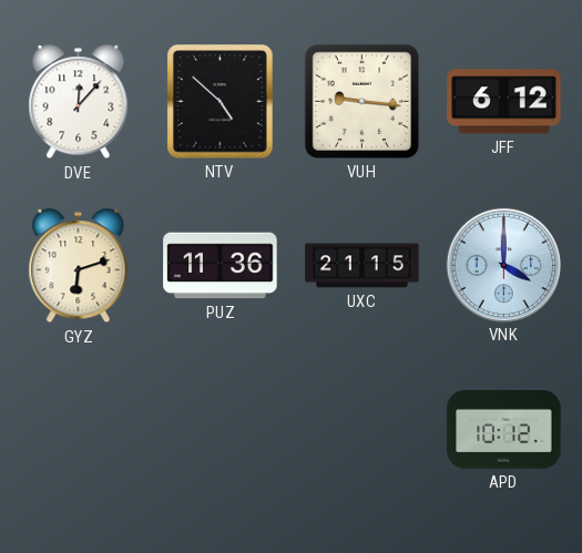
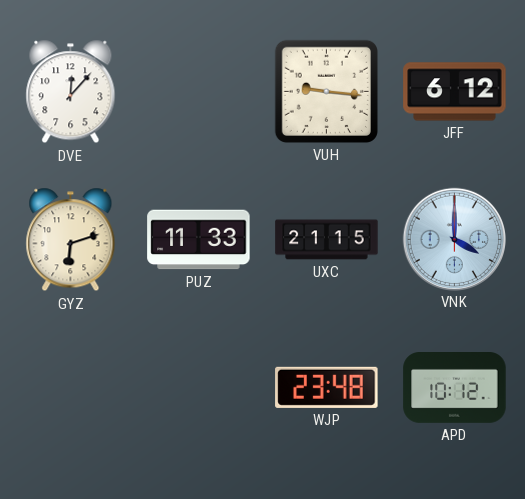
NTV: 4:52 -> none (221, 102)
PUZ: 11:36 -> 11:33 (199, 240)
WJP: none -> 23:48 (327, 387)
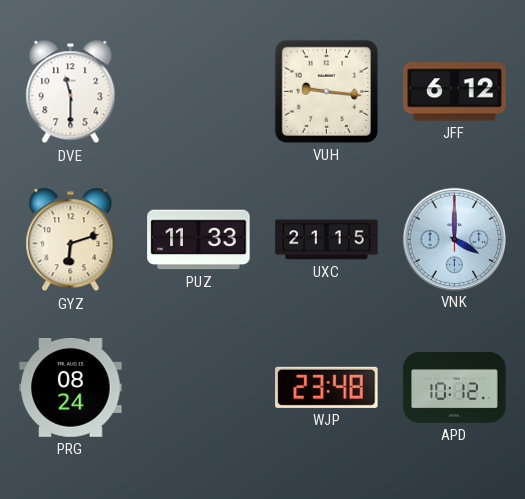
DVE: 12:07 -> 11:30 (71, 92)
PRG: none -> 08:24 (71, 388)
